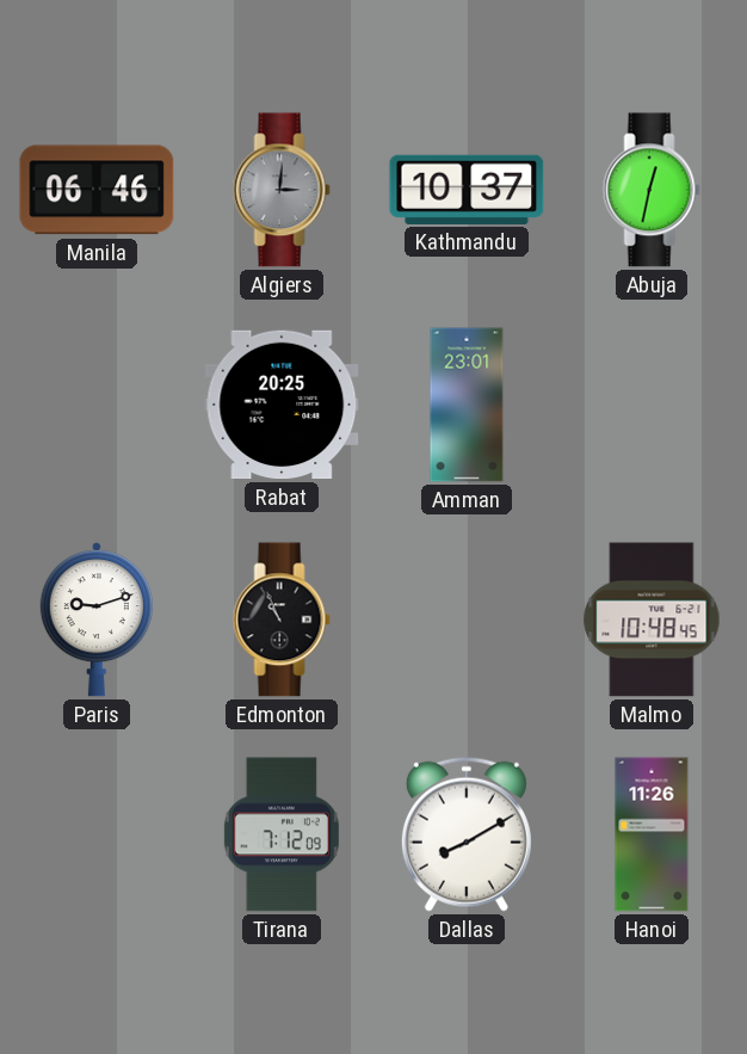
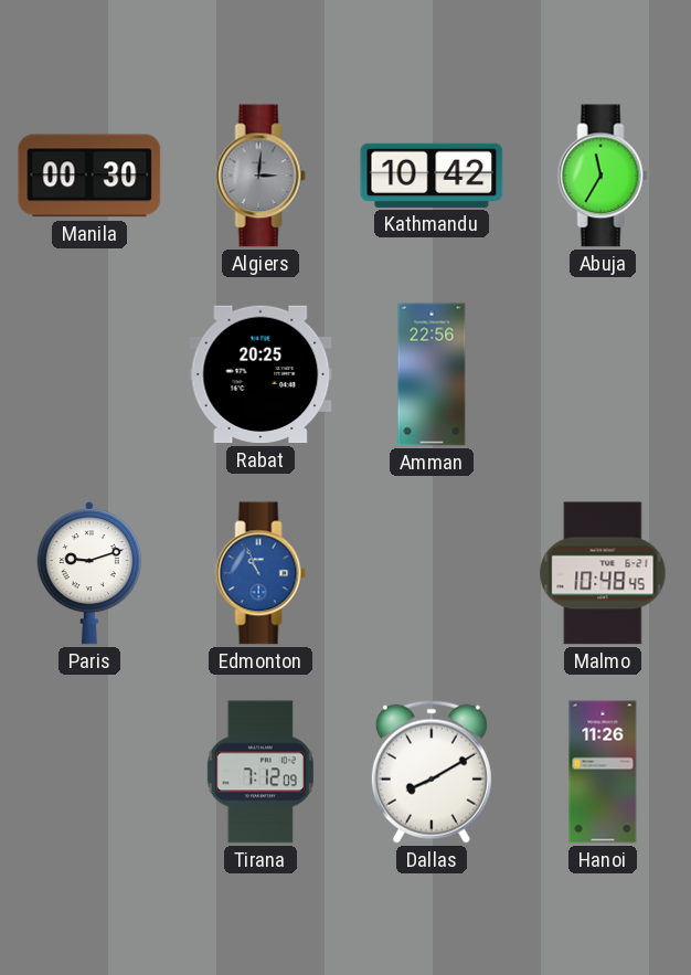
Manila: 06:46 -> 00:30 (89, 176)
Kathmandu: 10:37 -> 10:42 (432, 176)
Abuja: 12:32 -> 11:35 (603, 176)
Amman: 23:01 -> 22:56 (432, 374)
Edmonton dial: black -> blue (261, 573)
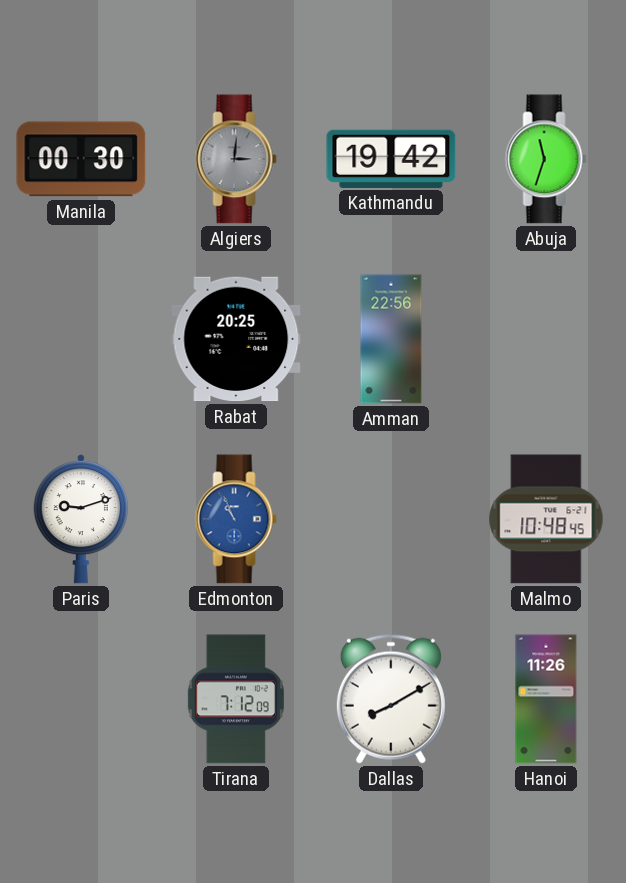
Kathmandu: 10:42 -> 19:42 (391, 159)
Abuja: 11:35 -> 11:33 (546, 159)
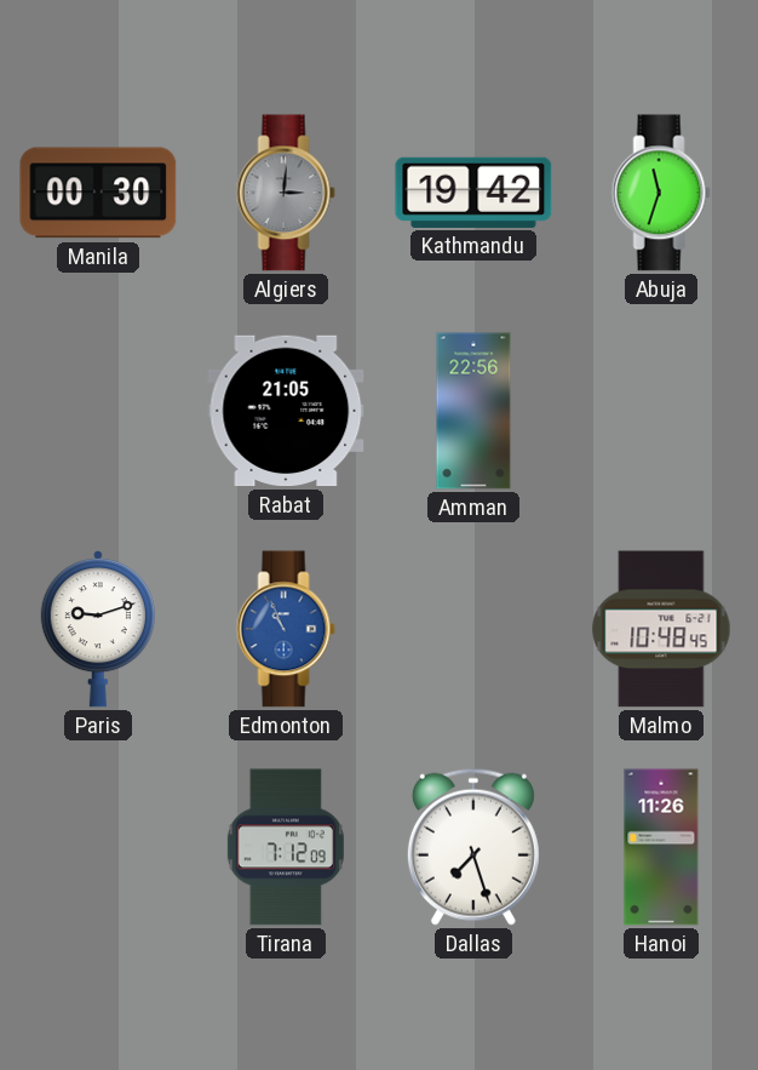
Rabat: 20:25 -> 21:05 (286, 411)
Dallas: 8:10 -> 7:27 (473, 847)
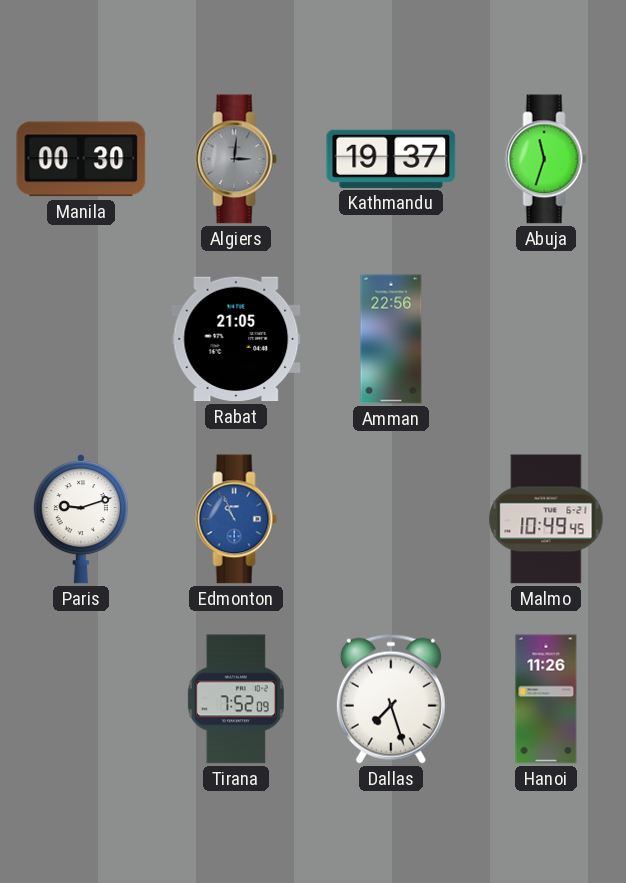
Kathmandu: 19:42 -> 19:37 (391, 159)
Malmo: 10:48 -> 10:49 (546, 519)
Tirana: 7:12 -> 7:52 (236, 699)
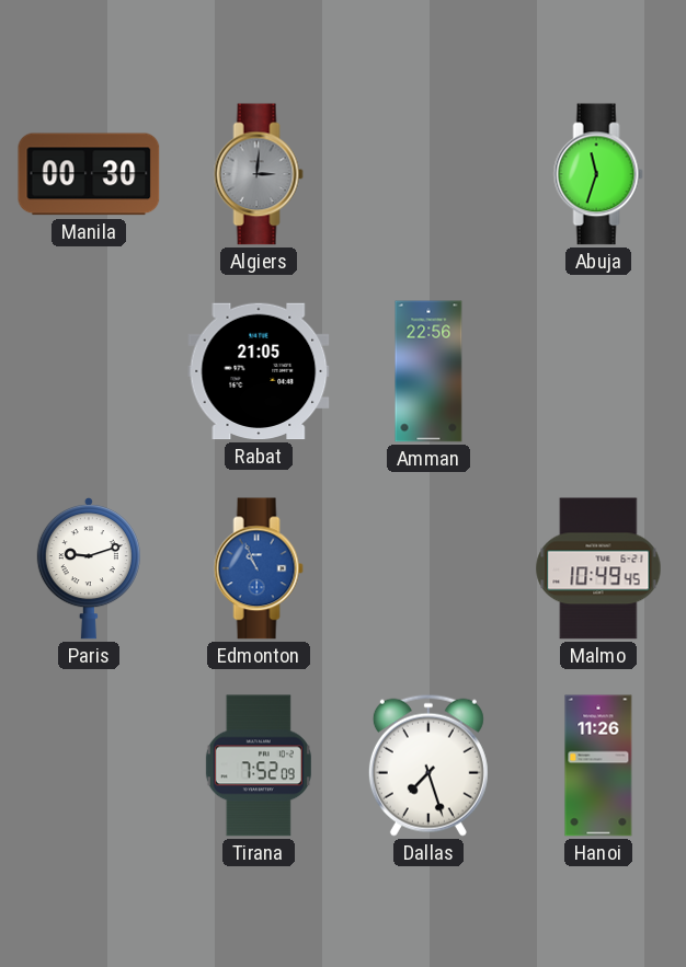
Kathmandu: 19:37 -> none (391, 159)
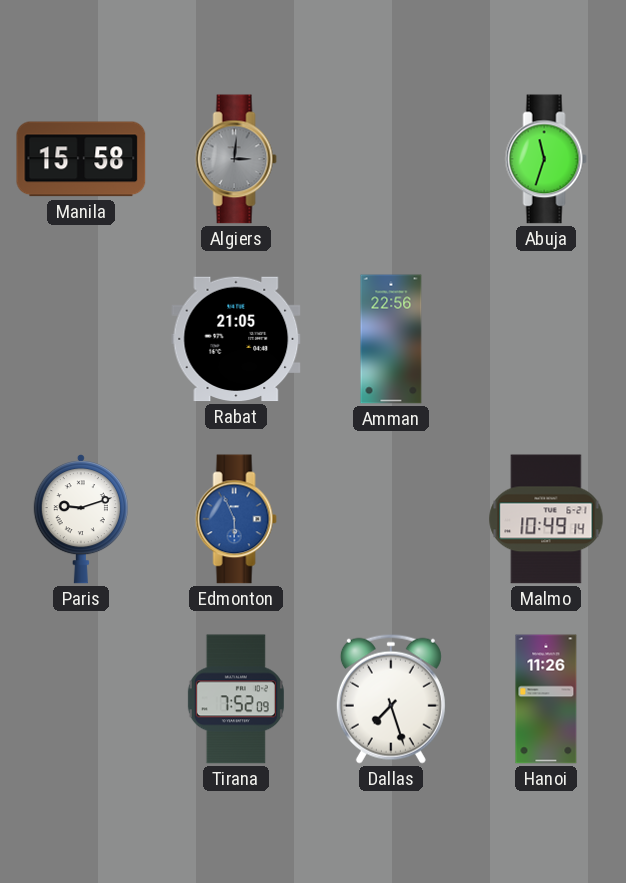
Manila: 00:30 -> 15:58 (81, 159)
Edmonton: 10:56 -> 5:56 (236, 519)
Malmo: 10:49:45 -> 10:49:14 (546, 519)
